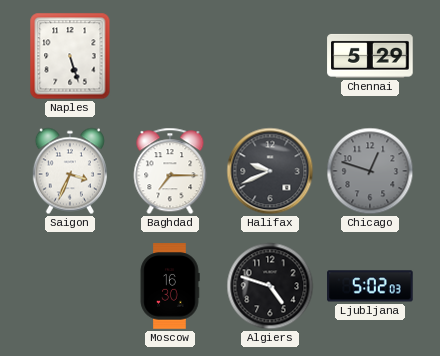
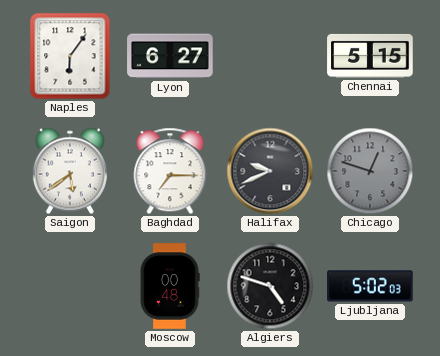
Naples: 5:27 -> 6:06 (70, 56)
Lyon: none -> 6:27 (170, 56)
Chennai: 5:29 -> 5:15 (370, 56)
Saigon: 3:34 -> 5:39 (70, 171)
Moscow: 16:30 -> 00:48 (170, 286)
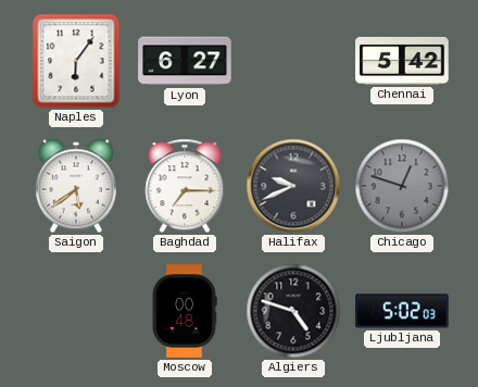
Chennai: 5:15 -> 5:42 (402, 61)
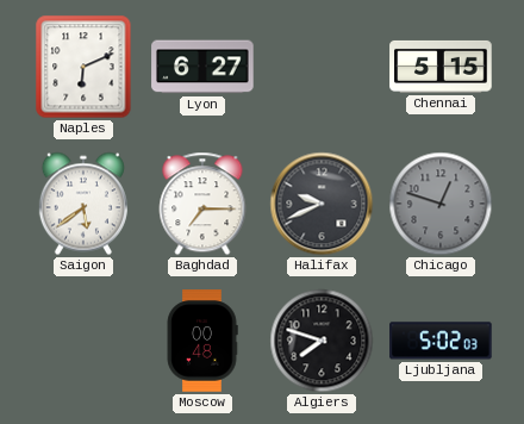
Naples: 6:06 -> 6:11 (83, 67)
Chennai: 5:42 -> 5:15 (441, 67)
Algiers: 4:48 -> 7:48 (322, 341)
